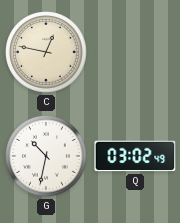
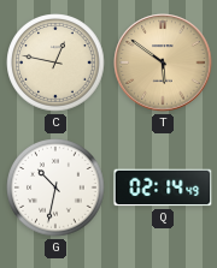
T: none -> 5:51 (163, 62)
Q: 03:02 -> 02:14 (163, 187)
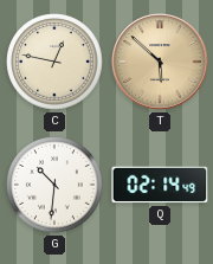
T: 5:51 -> 5:52 (160, 62)
G: 10:32 -> 10:31 (54, 185)
